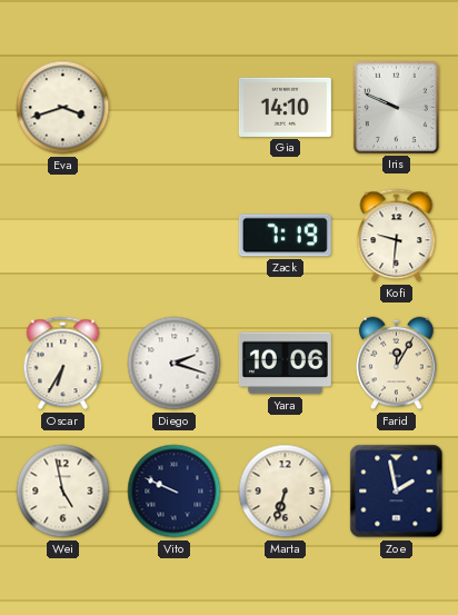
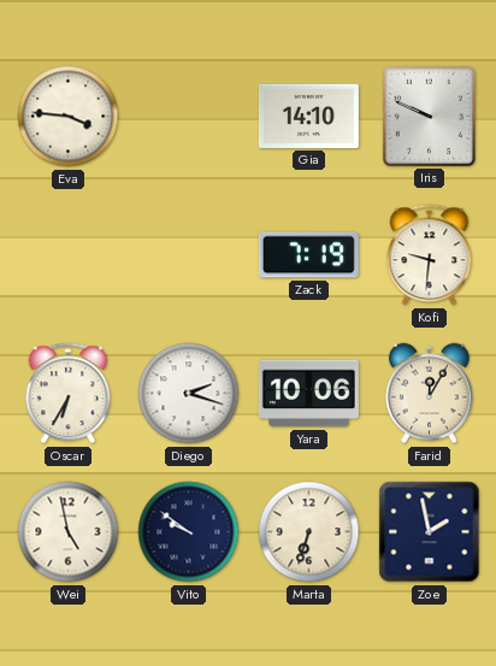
Eva: 3:42 -> 3:46 (69, 117)
Vito: 9:49 -> 9:51 (189, 532)
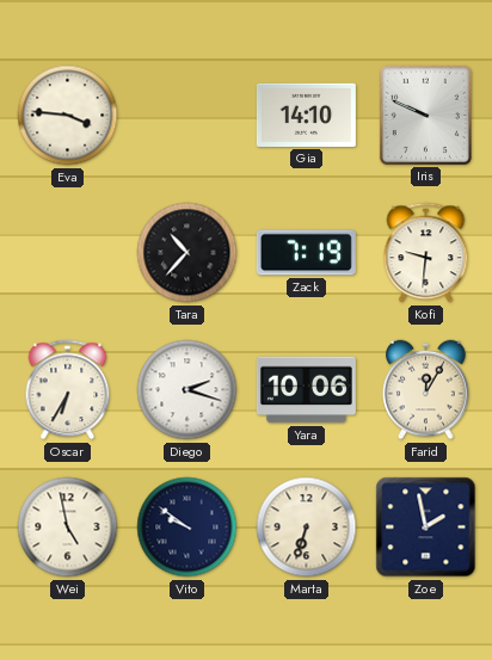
Tara: none -> 10:37 (187, 253)
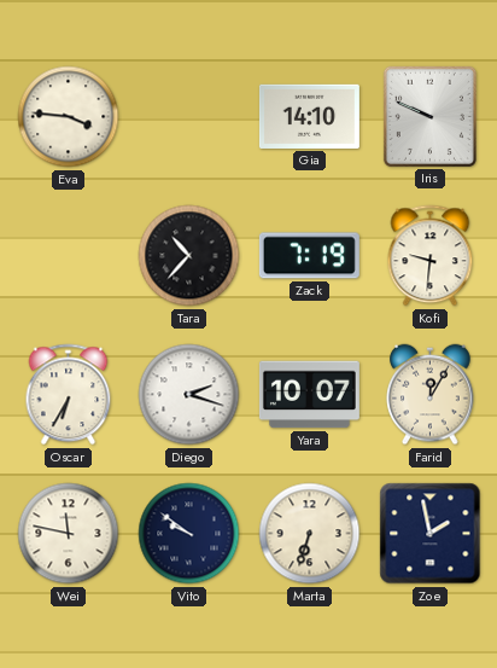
Yara: 10:06 -> 10:07 (309, 395)
Wei: 4:58 -> 11:47 (69, 534)
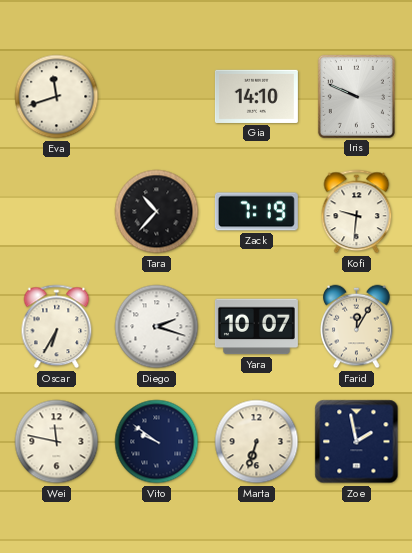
Eva: 3:46 -> 11:42 (57, 97)
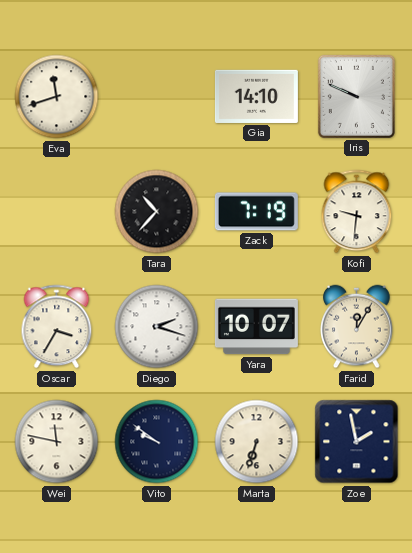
Oscar: 6:35 -> 3:35 (57, 327)
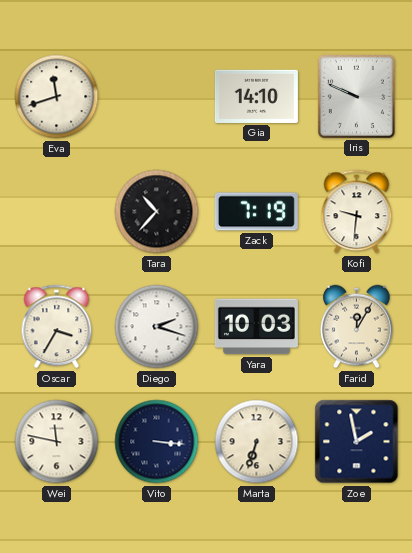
Yara: 10:07 -> 10:03 (256, 327)
Vito: 9:51 -> 3:16 (157, 442)
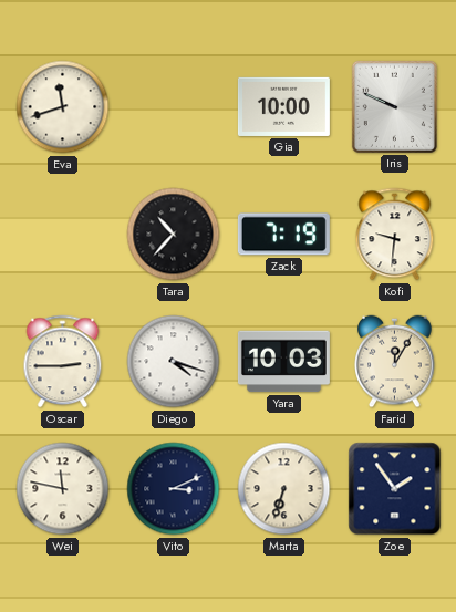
Gia: 14:10 -> 10:00 (283, 106)
Oscar: 3:35 -> 2:45 (63, 362)
Diego: 2:18 -> 4:18 (174, 362)
Vito: 3:16 -> 3:11 (174, 489)
Zoe: 1:58 -> 1:54 (395, 489)
